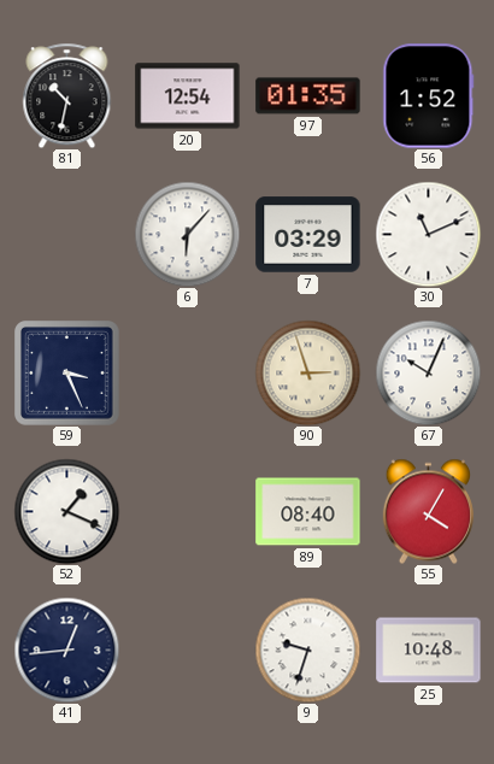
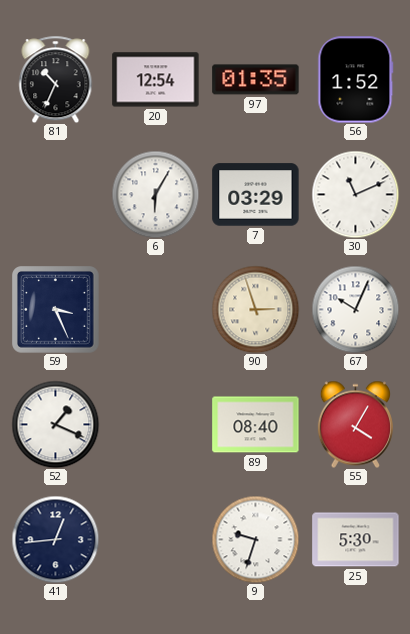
81: 10:32 -> 10:34 (56, 79)
6: 6:07 -> 6:05 (155, 194)
25: 10:48 -> 5:30 (356, 540)
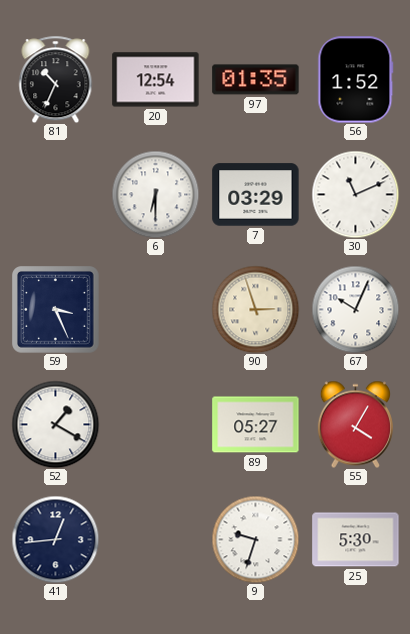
6: 6:05 -> 6:30 (155, 194)
52: 1:19 -> 1:20 (55, 424)
89: 08:40 -> 05:27 (256, 425)
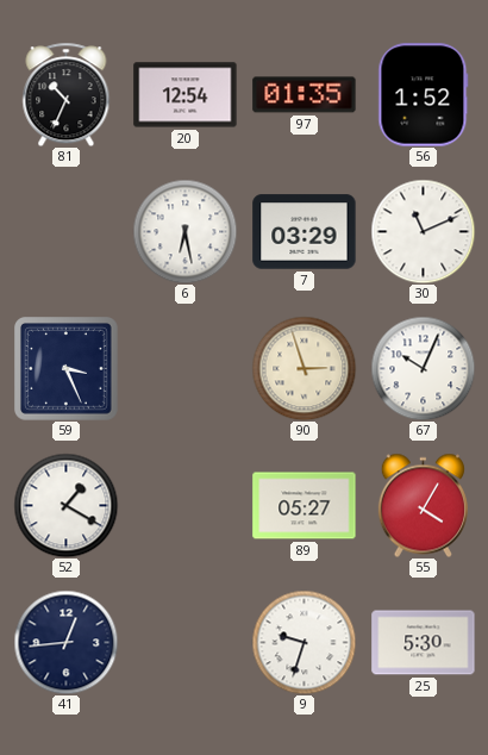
6: 6:30 -> 6:28 (184, 231)
